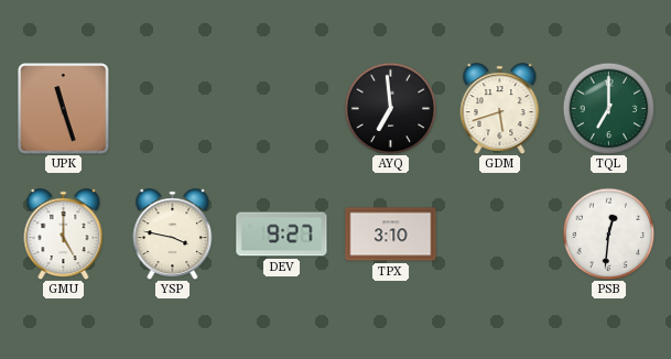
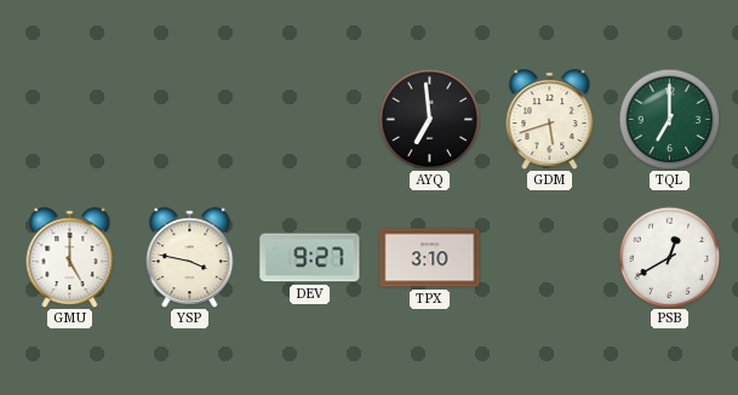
UPK: 11:27 -> none (64, 109)
PSB: 12:31 -> 12:40 (669, 257)
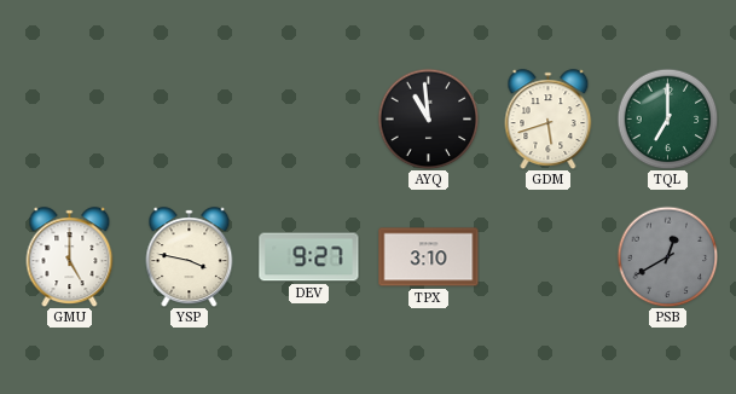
AYQ: 6:59 -> 10:59 (428, 118)
PSB dial: white -> grey (667, 256)
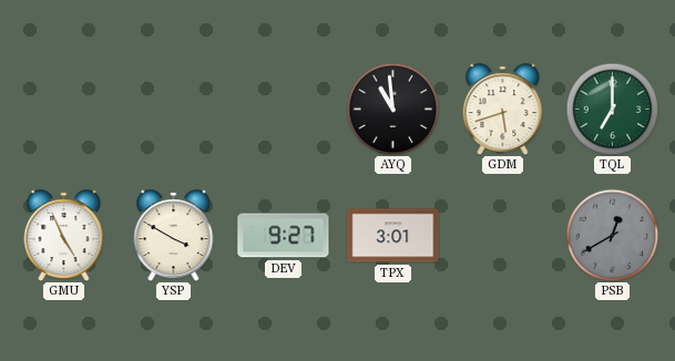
GMU: 5:00 -> 4:56 (64, 236)
YSP: 3:47 -> 3:50 (174, 236)
TPX: 3:10 -> 3:01 (393, 236)
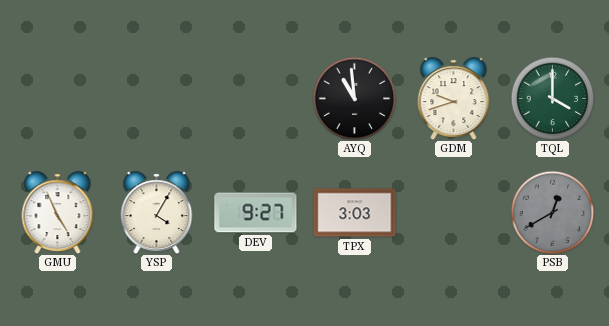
GDM: 5:42 -> 9:42 (454, 99)
TQL: 7:00 -> 4:00 (552, 98)
YSP: 3:50 -> 4:05 (157, 213)
TPX: 3:01 -> 3:03 (355, 213)
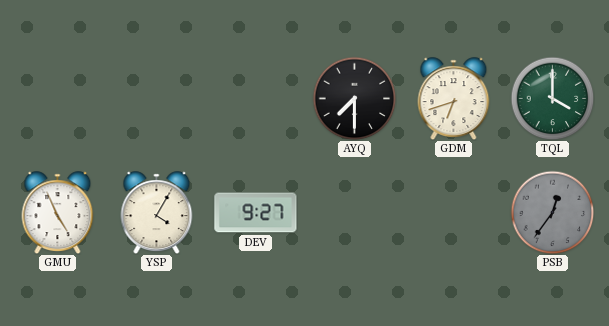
AYQ: 10:59 -> 7:30 (354, 98)
GDM: 9:42 -> 6:42 (454, 99)
TPX: 3:03 -> none (355, 213)
PSB: 12:40 -> 12:36 (552, 212)
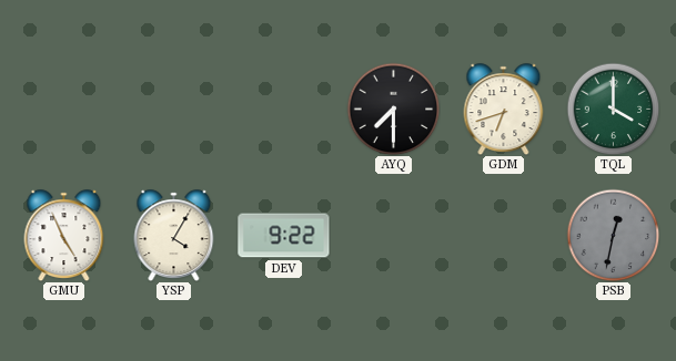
DEV: 9:27 -> 9:22 (284, 236)
PSB: 12:36 -> 12:32 (613, 235)
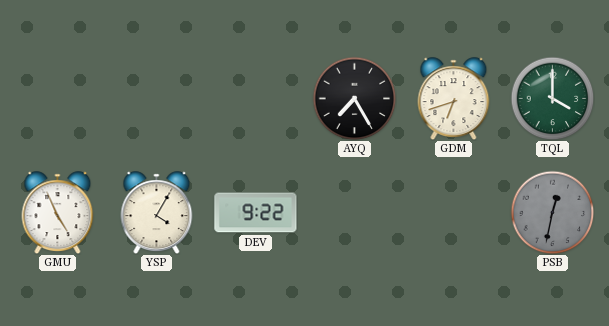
AYQ: 7:30 -> 7:25 (354, 98)
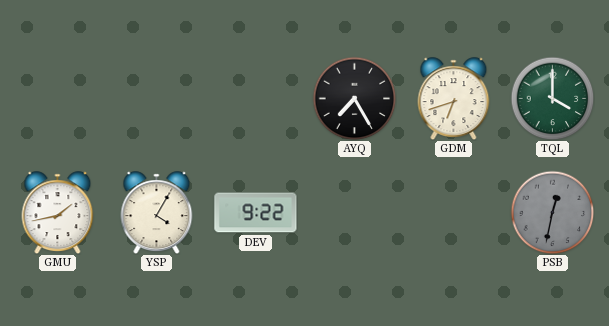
GMU: 4:56 -> 1:43 (58, 213)
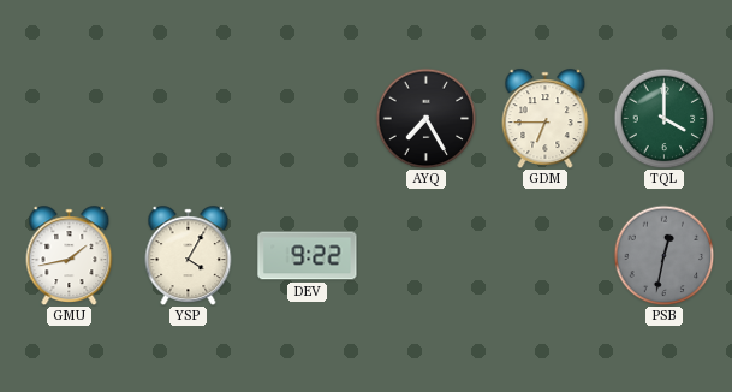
GDM: 6:42 -> 6:45 (546, 119)
